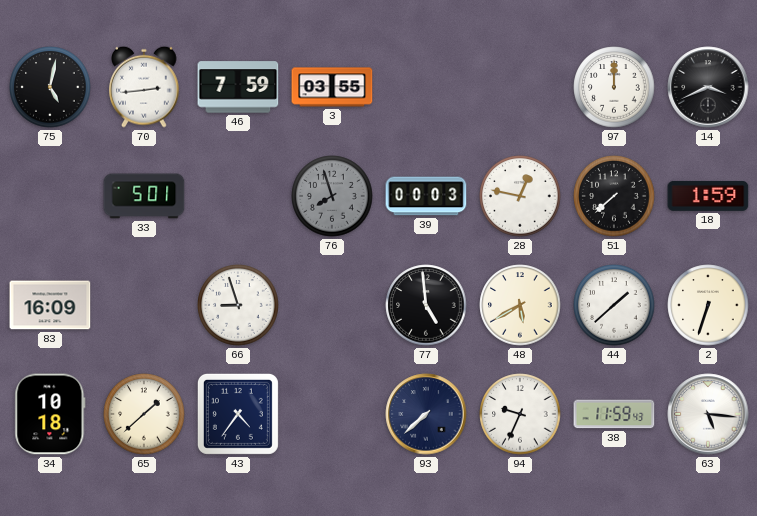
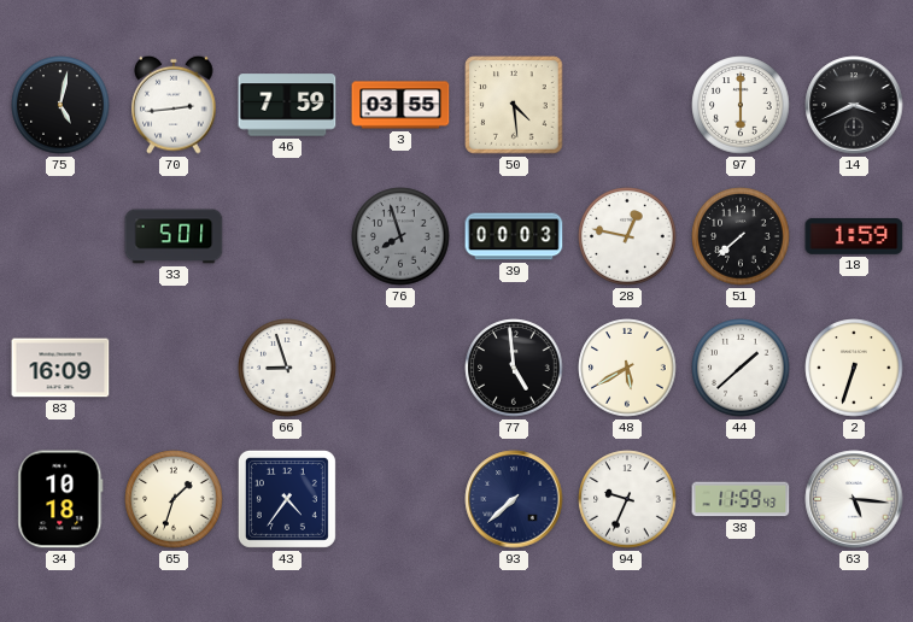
50: none -> 4:29 (514, 105)
97: 12:00 -> 6:00 (741, 105)
65: 1:38 -> 1:33 (174, 499)
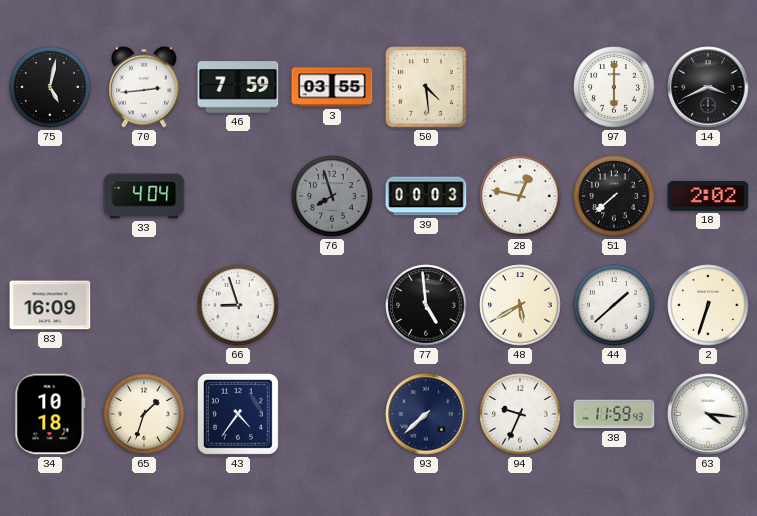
33: 5:01 -> 4:04 (144, 196)
18: 1:59 -> 2:02 (708, 196)
63: 5:16 -> 4:16 (708, 414)
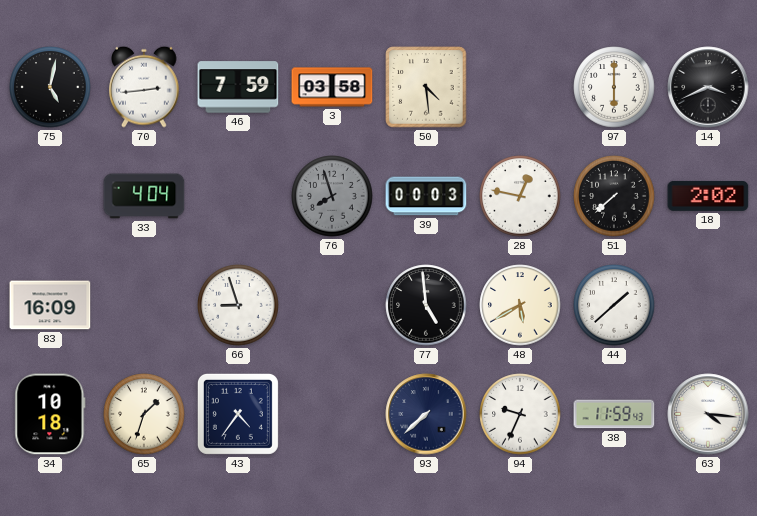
3: 03:55 -> 03:58 (332, 87)
2: 6:33 -> none (708, 305)
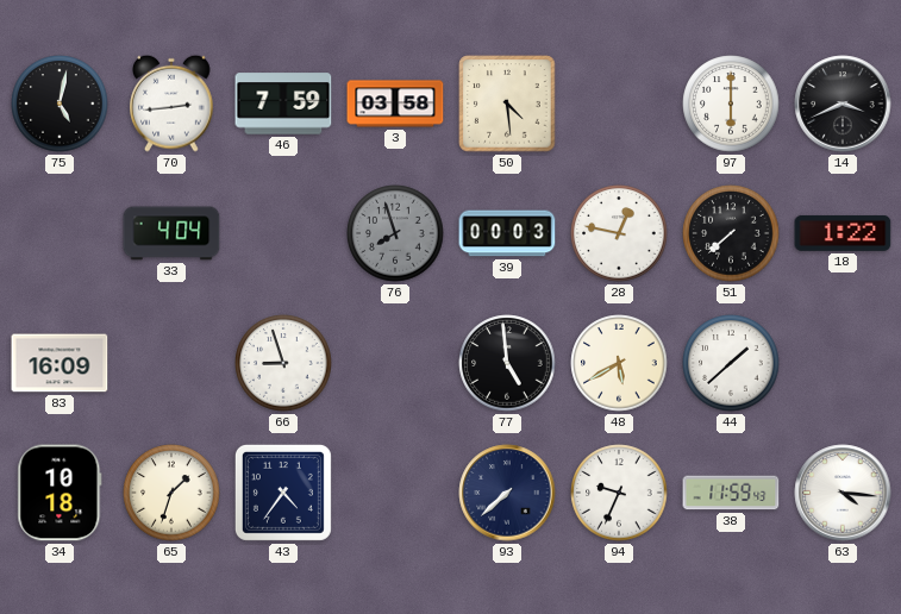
18: 2:02 -> 1:22 (843, 233)
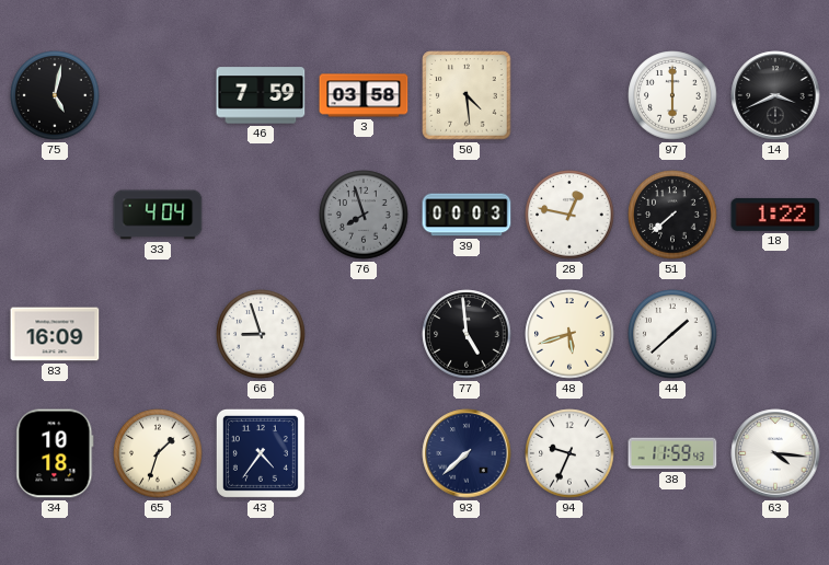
70: 2:44 -> none (171, 104)
48: 5:40 -> 5:42 (569, 334)
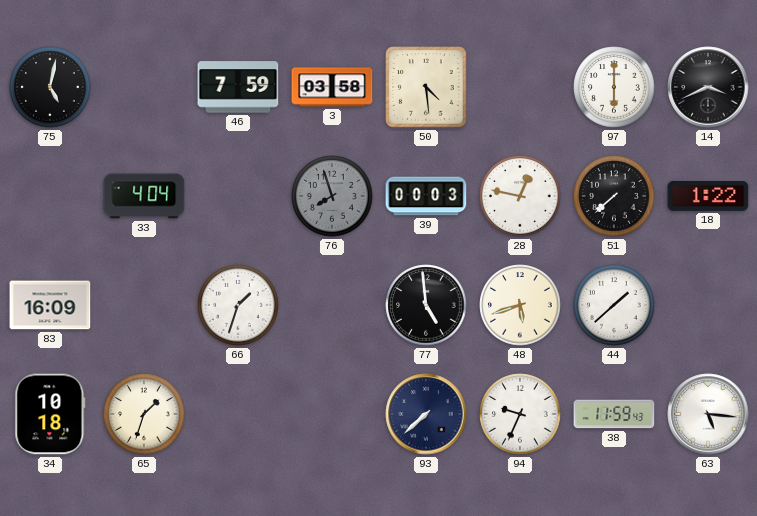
66: 8:57 -> 1:33 (238, 305)
43: 4:36 -> none (261, 453)
63: 4:16 -> 5:16 (708, 414)
